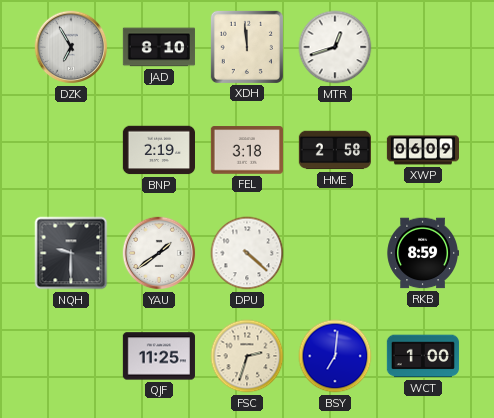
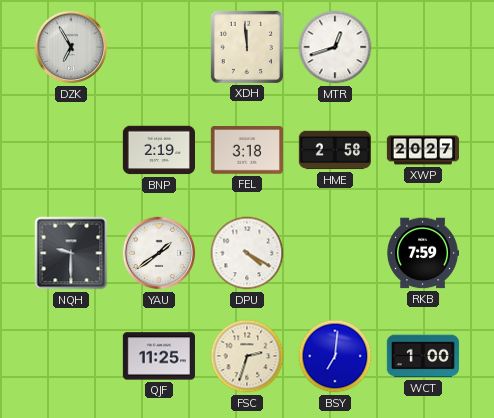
JAD: 8:10 -> none (159, 47)
XWP: 06:09 -> 20:27 (422, 150)
DPU: 4:22 -> 4:20 (247, 253)
RKB: 8:59 -> 7:59 (422, 253)
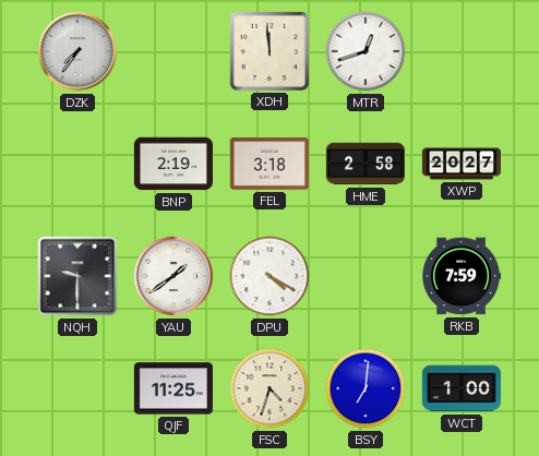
DZK: 6:55 -> 7:36 (77, 51)
FSC: 2:33 -> 4:33 (269, 388)
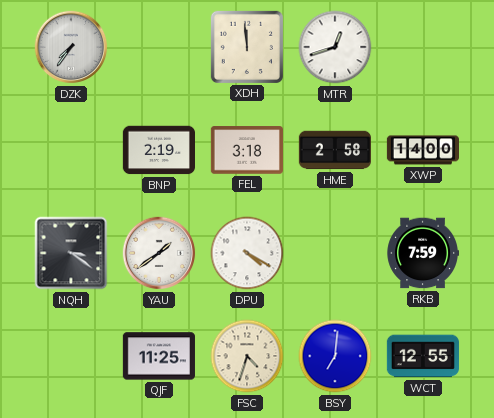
XWP: 20:27 -> 14:00 (422, 150)
NQH: 9:30 -> 3:21 (71, 253)
WCT: 1:00 -> 12:55 (423, 356)
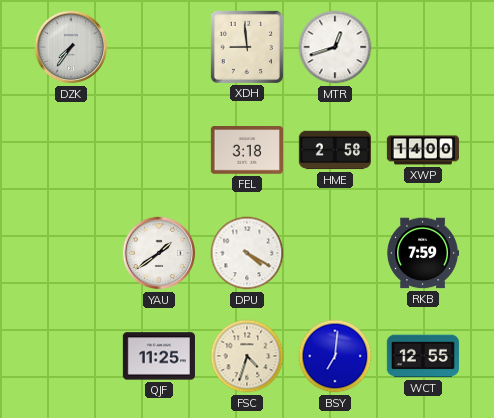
XDH: 11:59 -> 8:59 (247, 47)
BNP: 2:19 -> none (158, 150)
NQH: 3:21 -> none (71, 253)
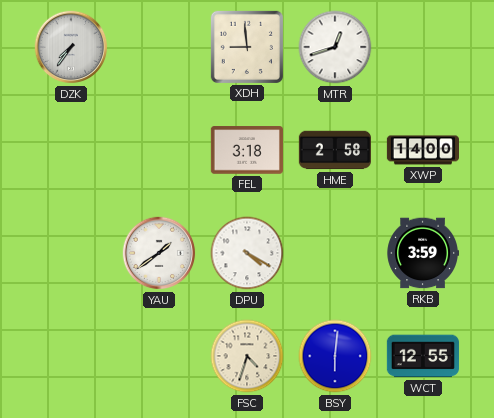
RKB: 7:59 -> 3:59 (422, 253)
QJF: 11:25 -> none (159, 356)
BSY: 7:01 -> 6:01 (335, 356)
